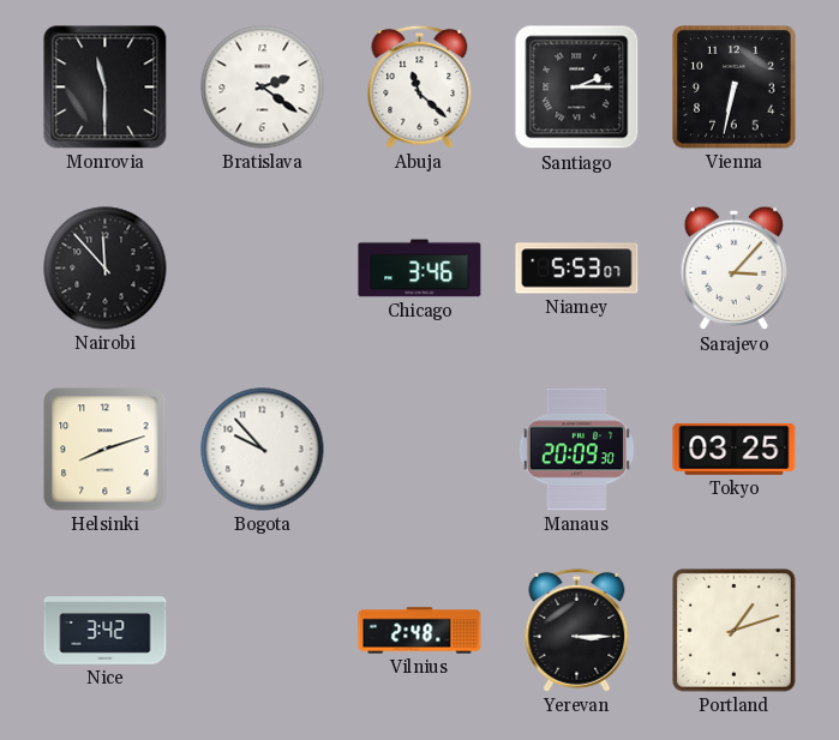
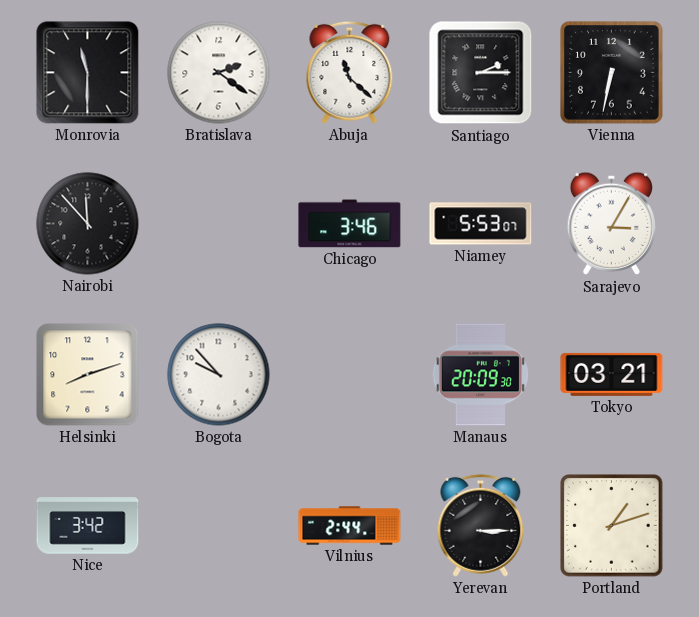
Sarajevo: 3:07 -> 3:05 (612, 224)
Tokyo: 03:25 -> 03:21 (612, 374)
Vilnius: 2:48 -> 2:44 (350, 526)
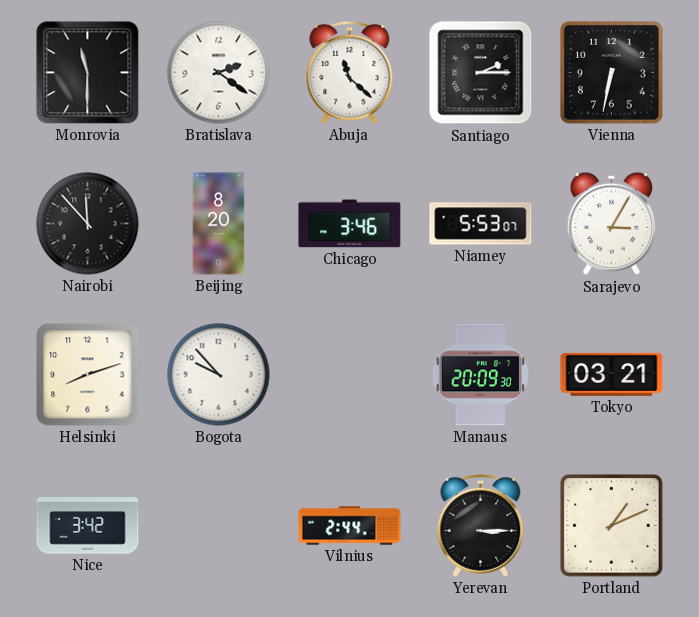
Beijing: none -> 8:20 (219, 224)
Portland: 1:12 -> 1:11 (612, 526)
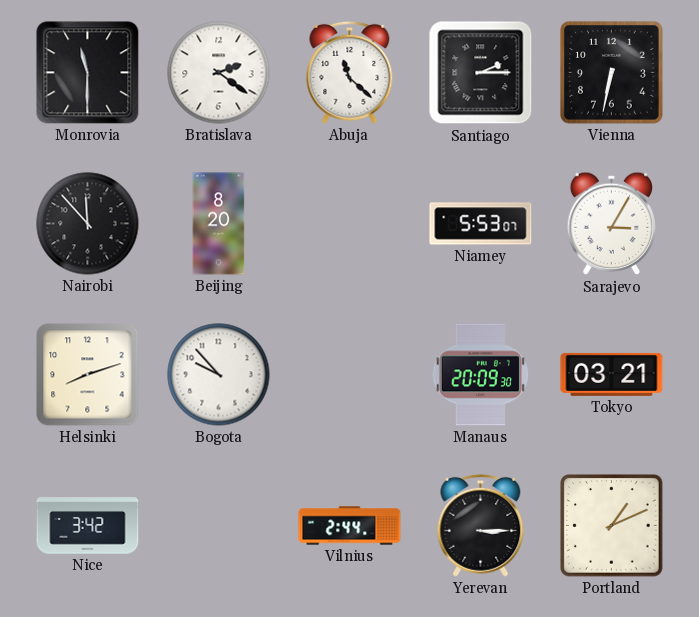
Chicago: 3:46 -> none (350, 224)
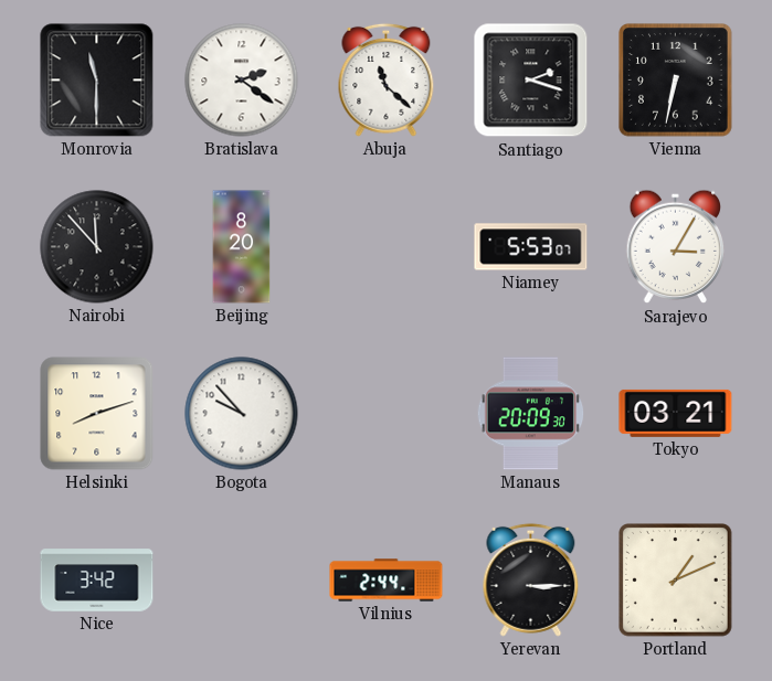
Santiago: 2:15 -> 2:18 (531, 81)
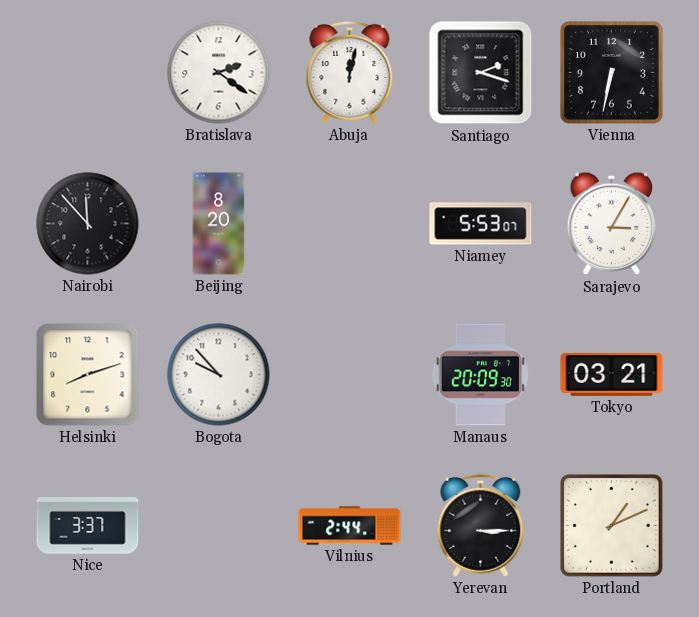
Monrovia: 11:30 -> none (97, 81)
Abuja: 11:22 -> 12:02 (350, 72)
Nice: 3:42 -> 3:37 (88, 526)
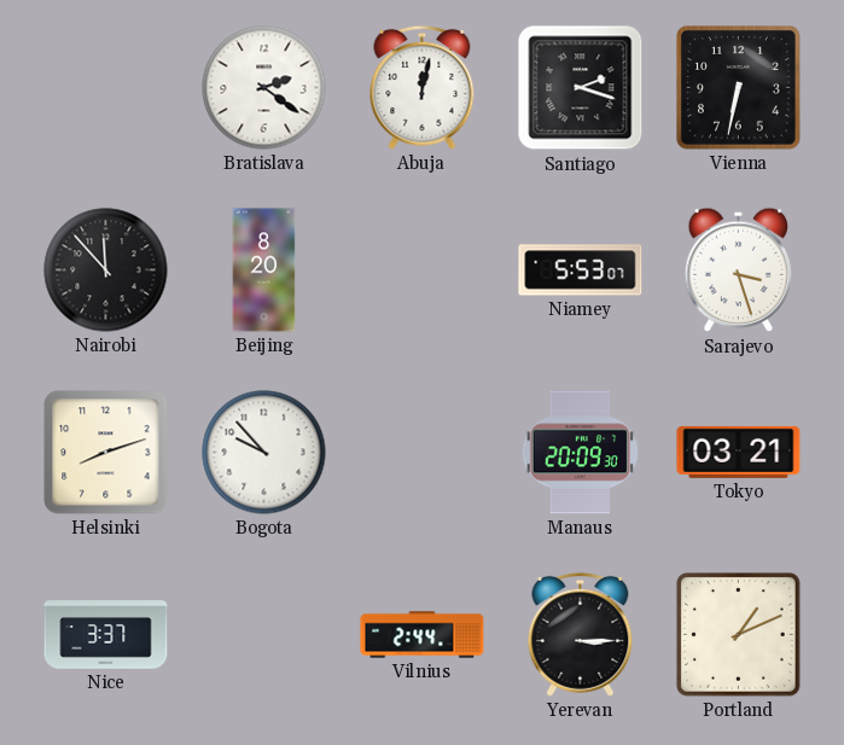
Sarajevo: 3:05 -> 3:27 (739, 270)
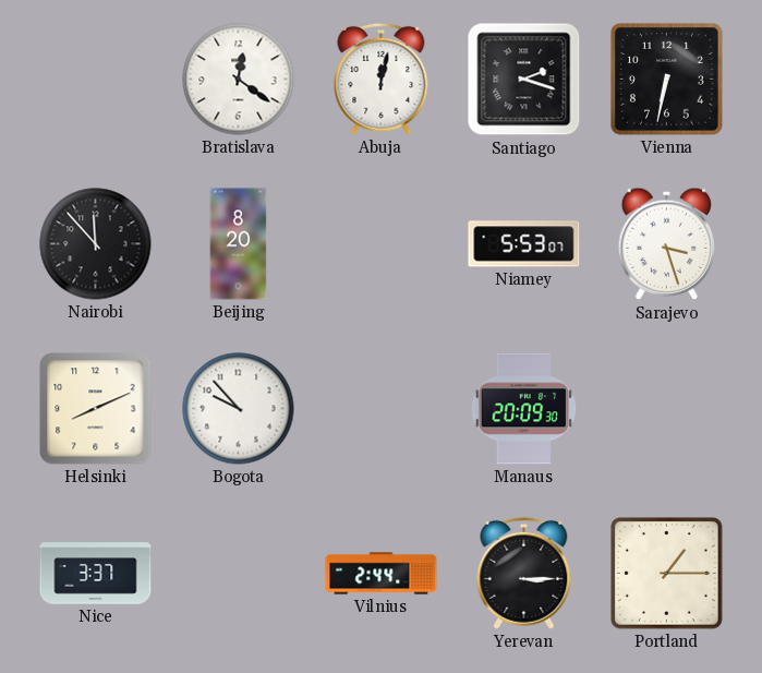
Bratislava: 2:21 -> 12:21 (239, 80)
Helsinki: 8:12 -> 8:11 (96, 409)
Tokyo: 03:21 -> none (739, 452)
Portland: 1:11 -> 1:15 (667, 574)
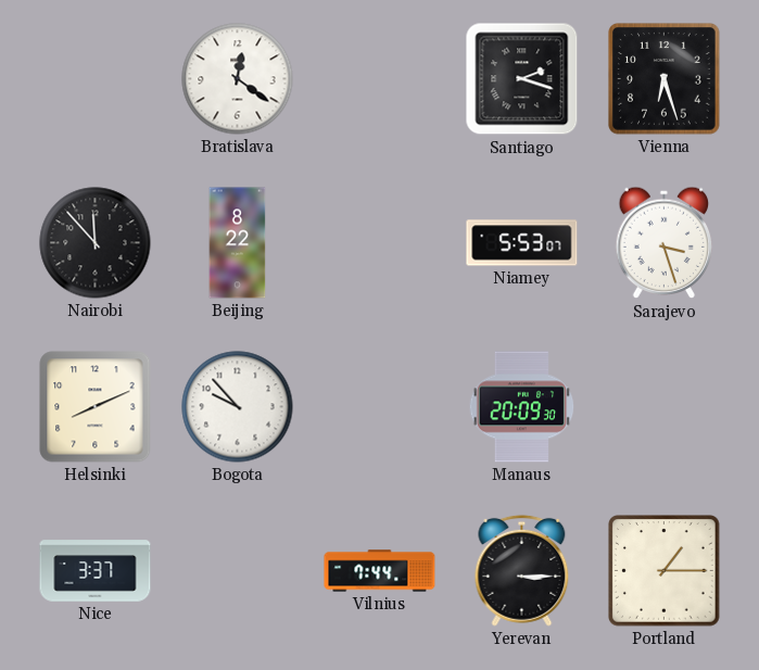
Abuja: 12:02 -> none (382, 79)
Vienna: 6:32 -> 6:27 (665, 79)
Beijing: 8:20 -> 8:22 (238, 243)
Vilnius: 2:44 -> 7:44 (380, 571)
